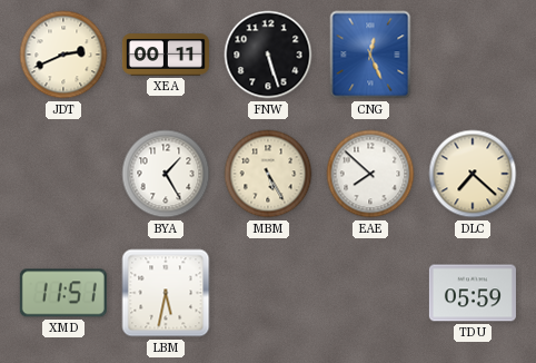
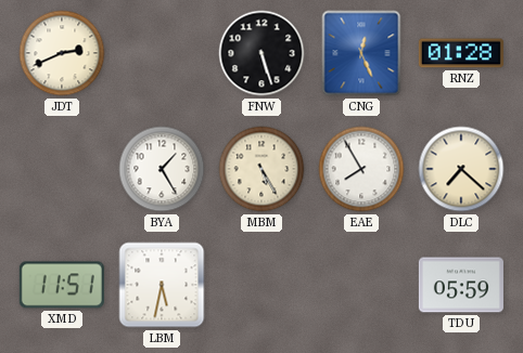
XEA: 00:11 -> none (166, 55)
RNZ: none -> 01:28 (461, 53)
EAE: 7:52 -> 7:55 (361, 169)
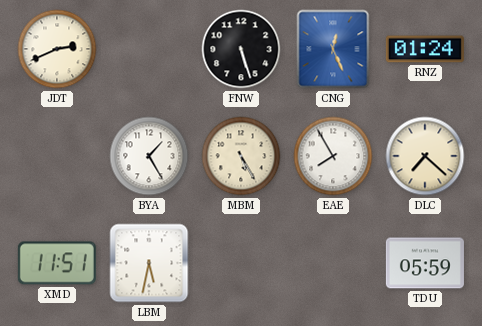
RNZ: 01:28 -> 01:24 (425, 49)
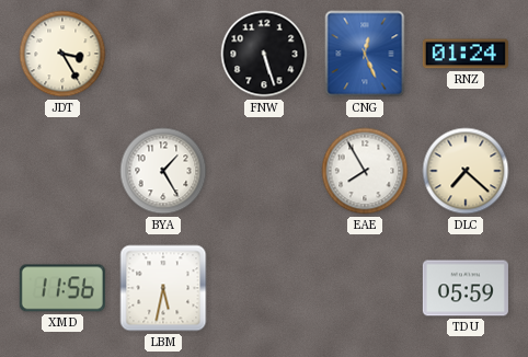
JDT: 2:41 -> 3:25 (62, 54)
MBM: 5:25 -> none (241, 156)
XMD: 11:51 -> 11:56 (62, 288)
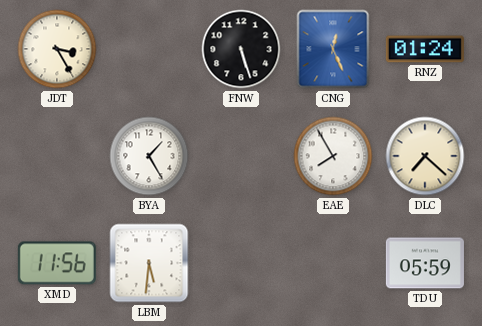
LBM: 5:32 -> 5:31 (149, 263)
